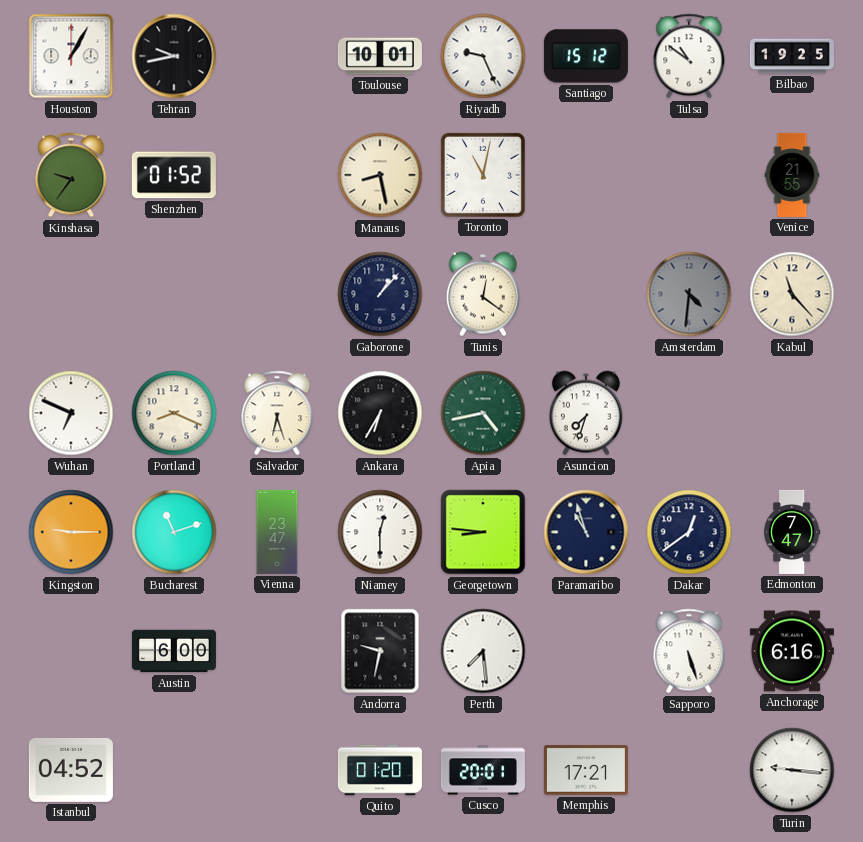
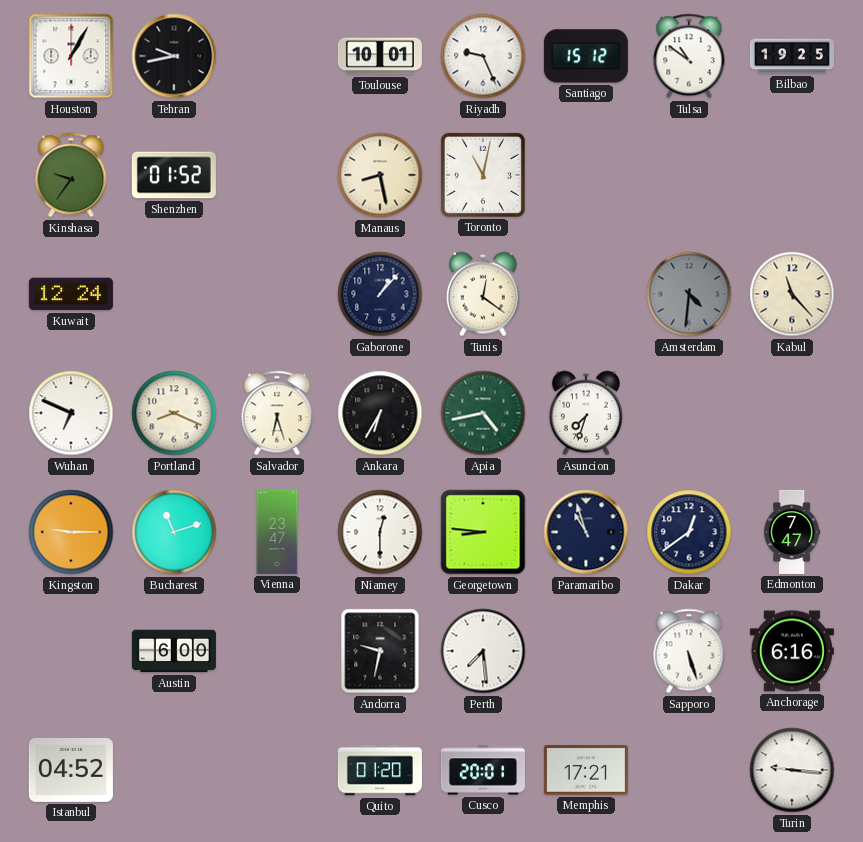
Venice: 21:55 -> none (792, 175)
Kuwait: none -> 12:24 (71, 294)
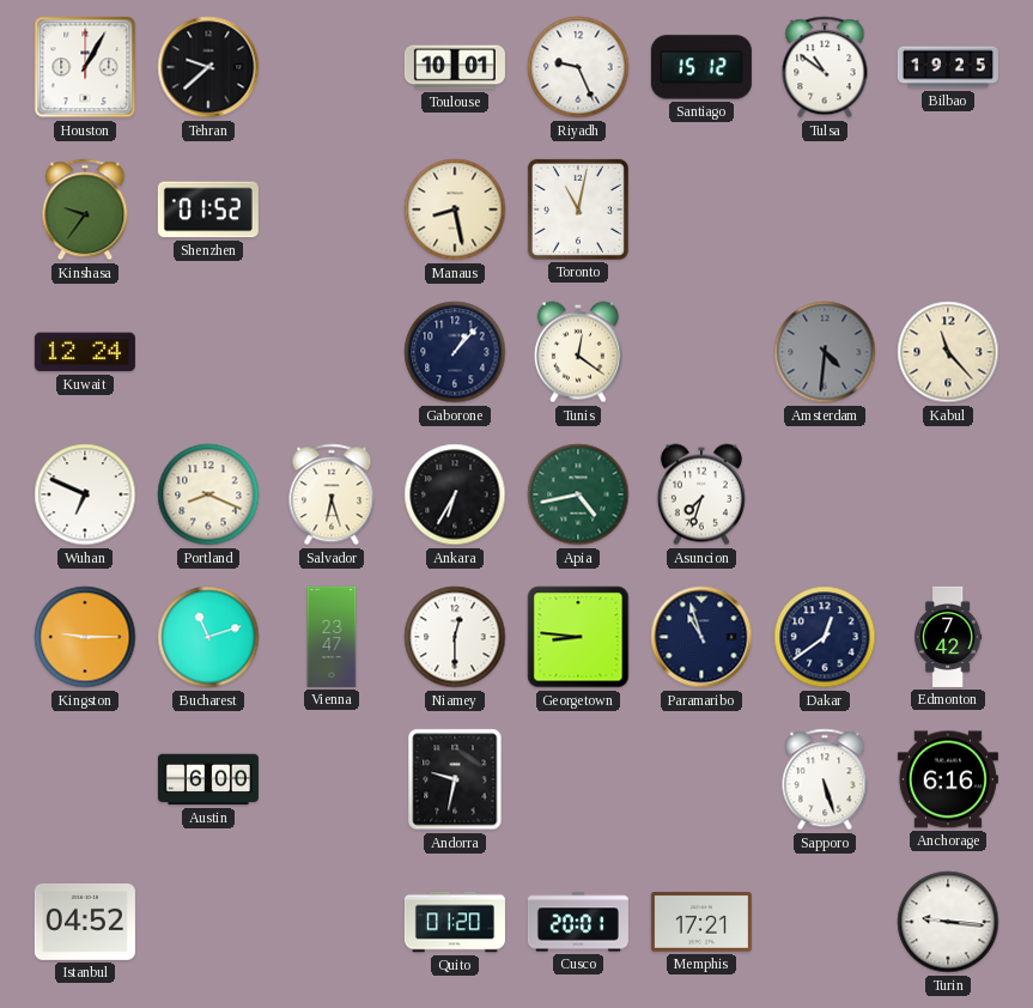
Tehran: 9:43 -> 9:38 (208, 67)
Edmonton: 7:47 -> 7:42 (948, 637)
Perth: 7:29 -> none (483, 651)
